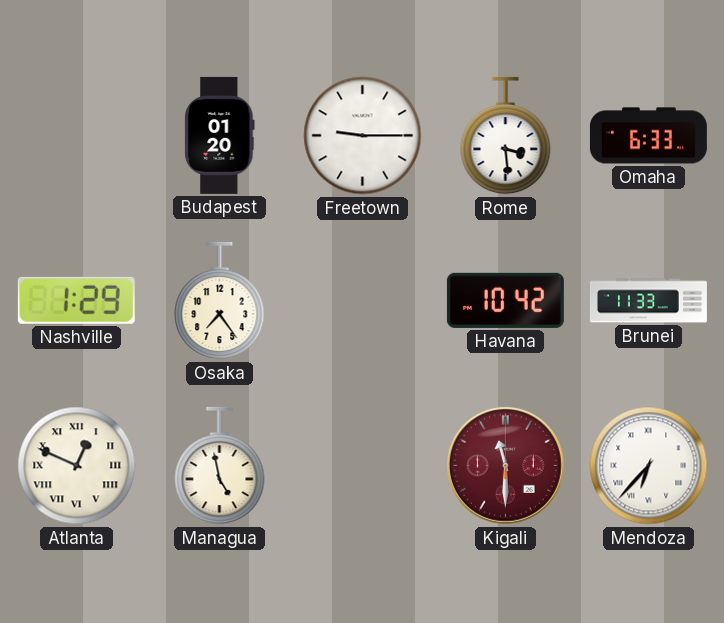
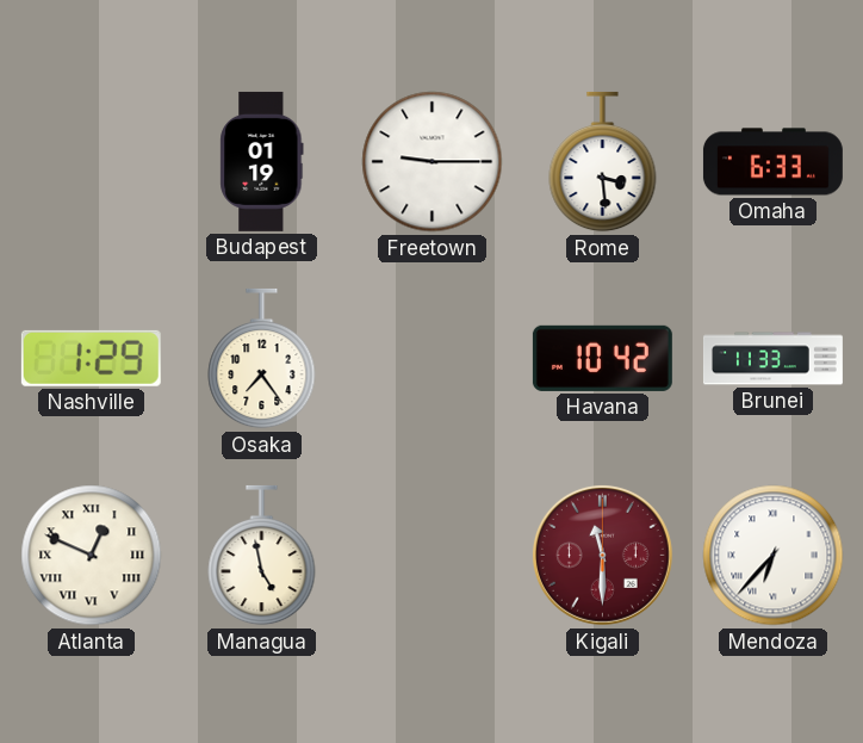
Budapest: 01:20 -> 01:19 (262, 161)
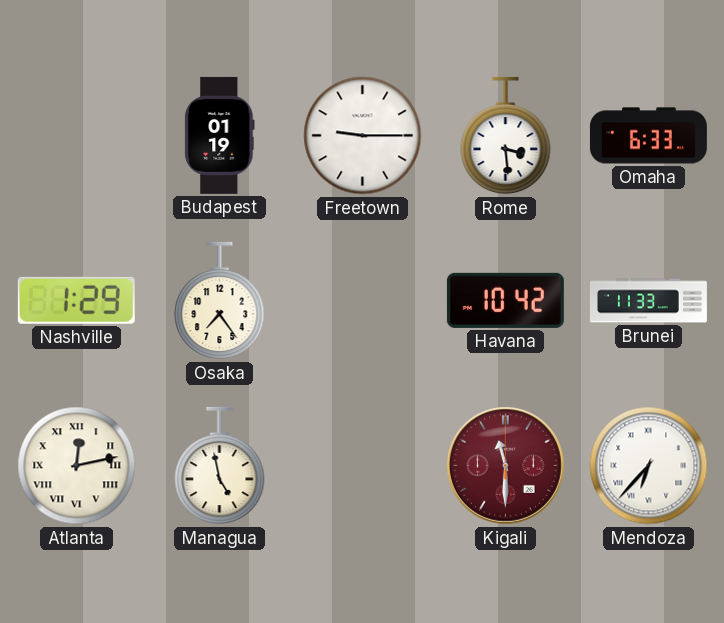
Atlanta: 12:49 -> 12:13 (77, 466)
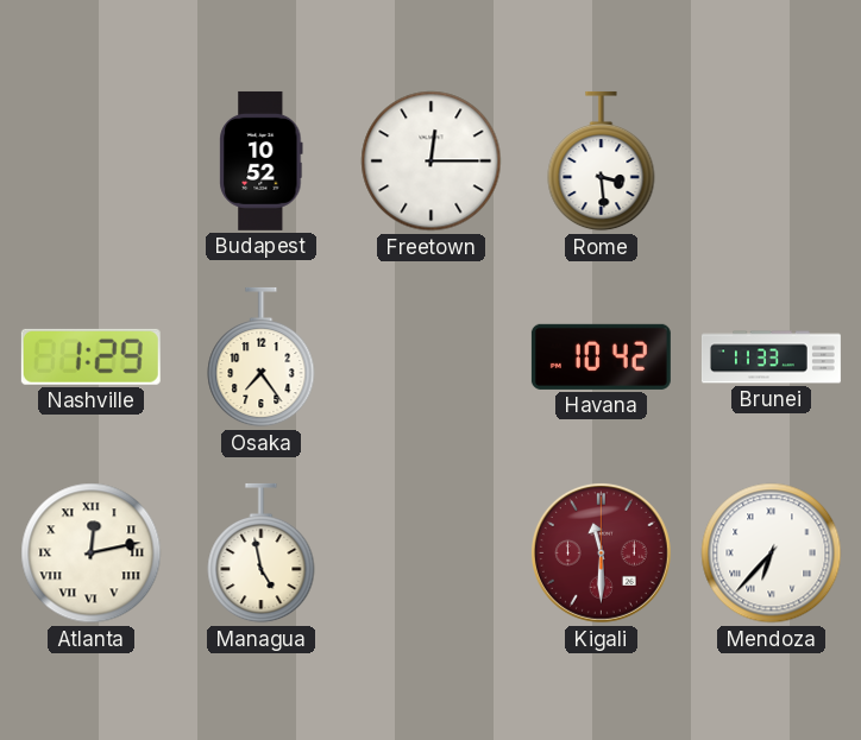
Budapest: 01:19 -> 10:52 (262, 160)
Freetown: 9:15 -> 12:15 (432, 162)
Omaha: 6:33 -> none (648, 136)
